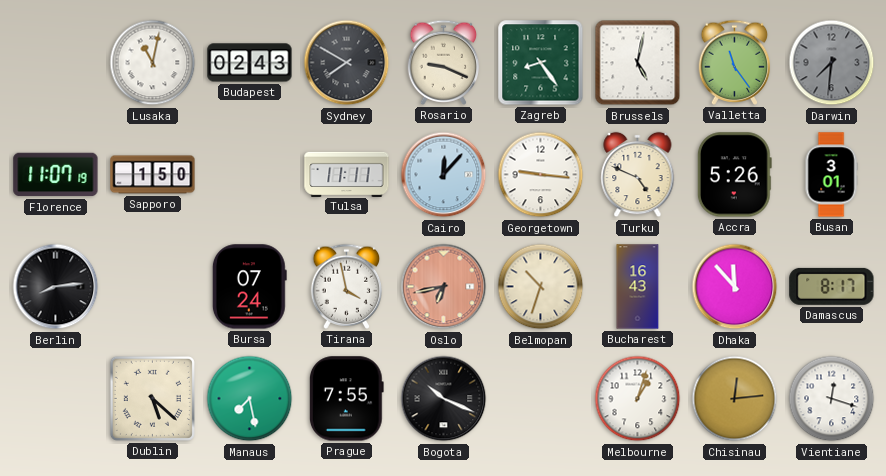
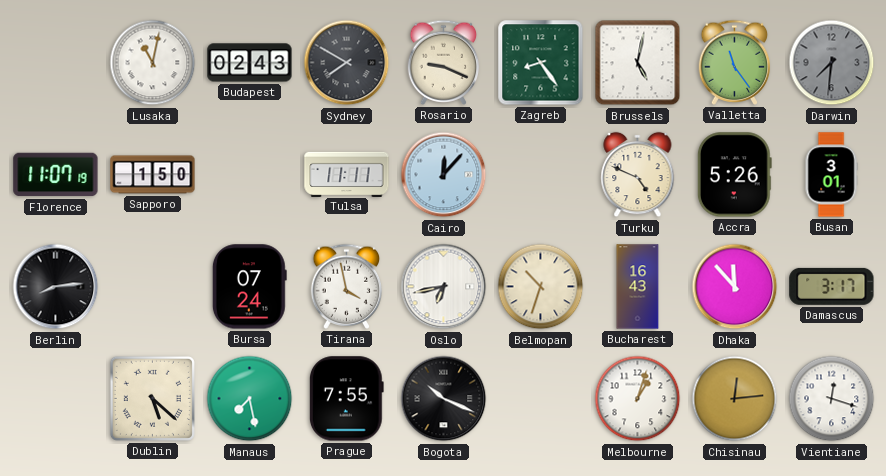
Georgetown: 9:16 -> none (541, 175)
Oslo dial: salmon -> white (444, 287)
Damascus: 8:17 -> 3:17 (832, 286)
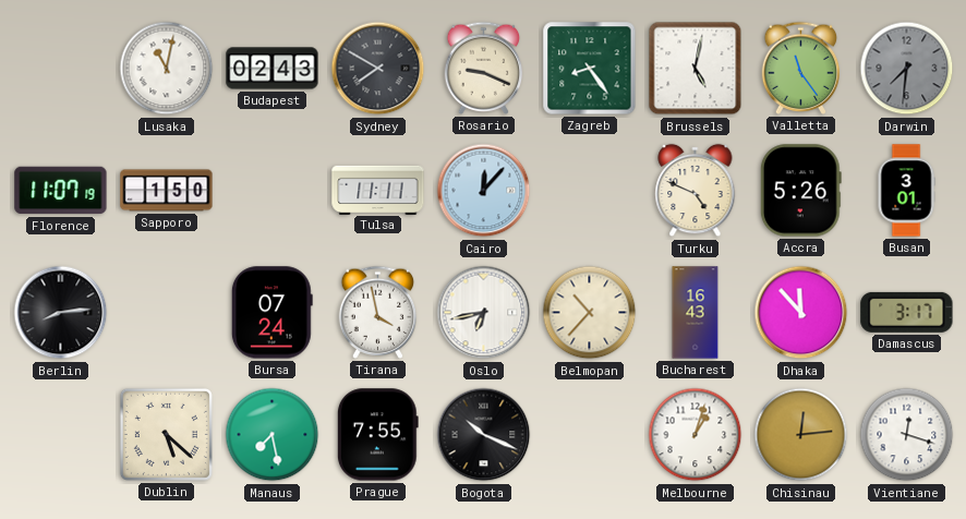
Belmopan: 10:33 -> 10:37 (590, 313)
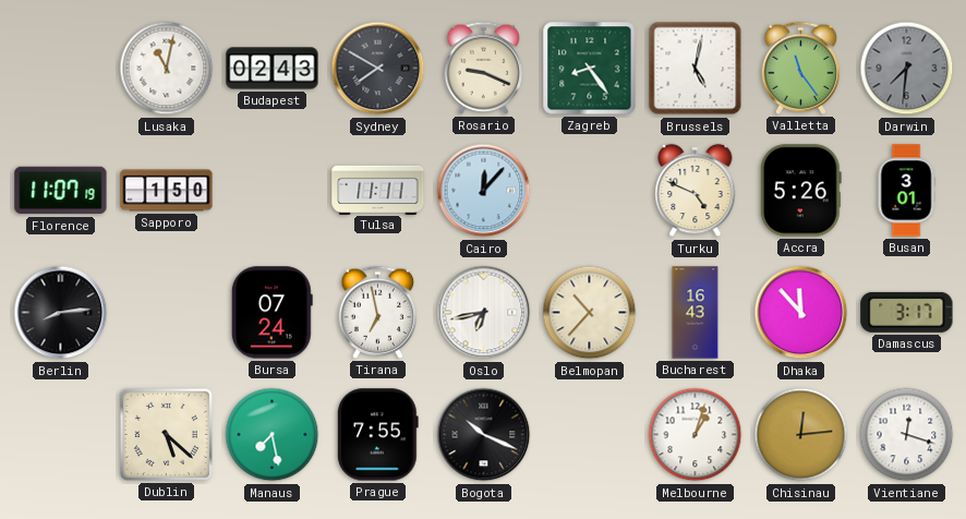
Tirana: 3:58 -> 6:58 (378, 312)
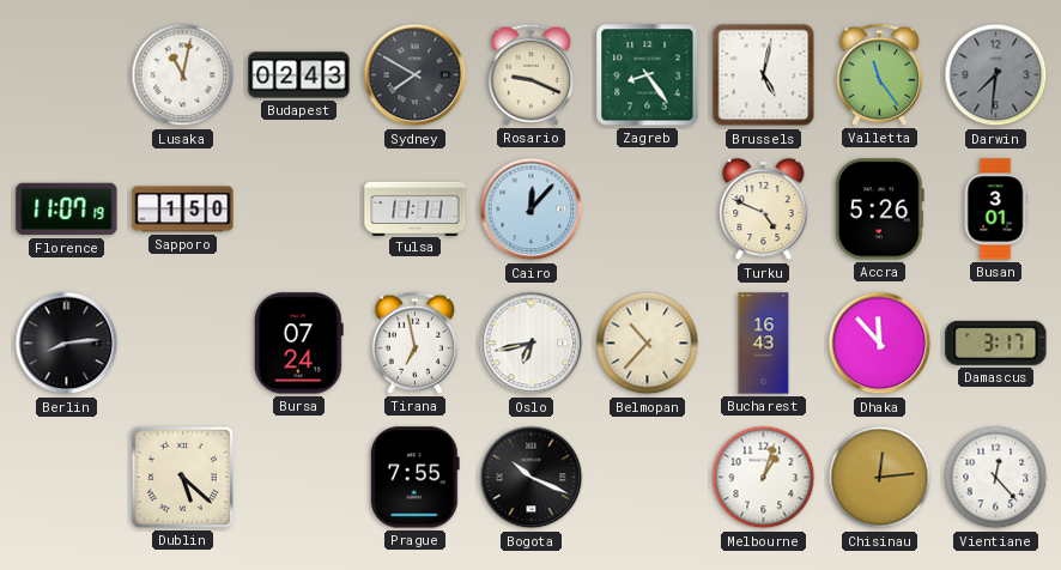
Manaus: 7:28 -> none (273, 435)
Vientiane: 12:18 -> 12:23 (996, 478)
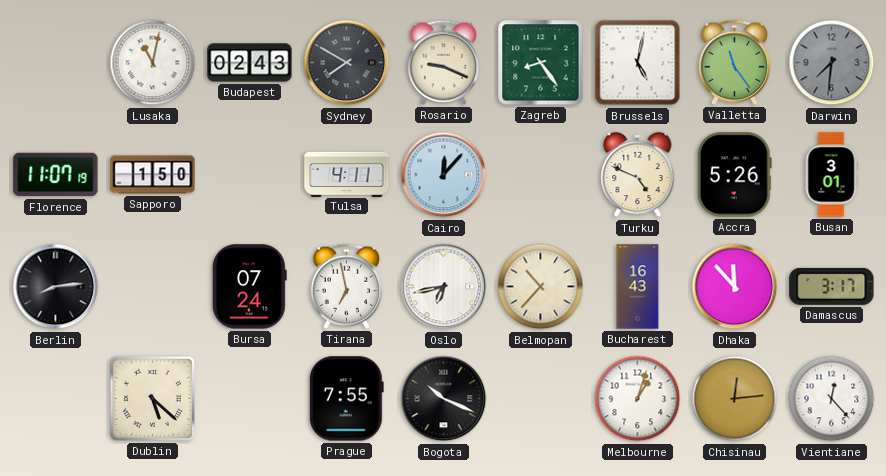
Tulsa: 11:11 -> 4:11 (347, 174)
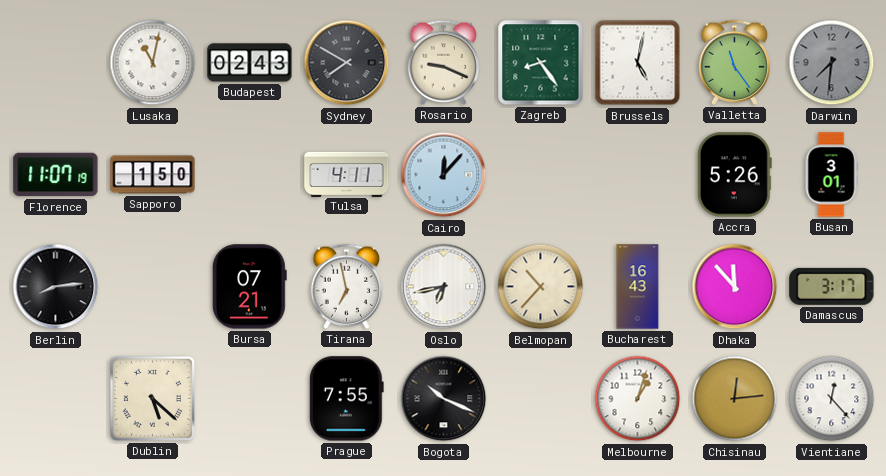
Turku: 4:49 -> none (638, 175)
Bursa: 07:24 -> 07:21 (249, 287)
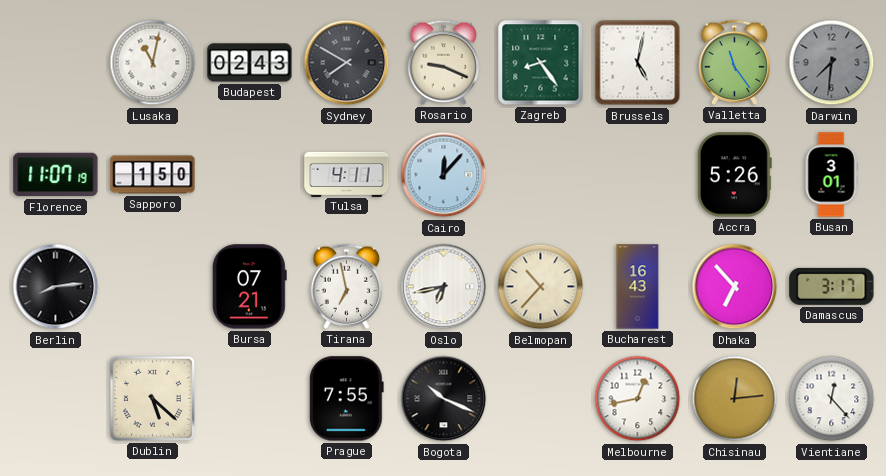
Dhaka: 11:53 -> 6:53 (735, 287)
Melbourne: 1:03 -> 12:43 (638, 399)
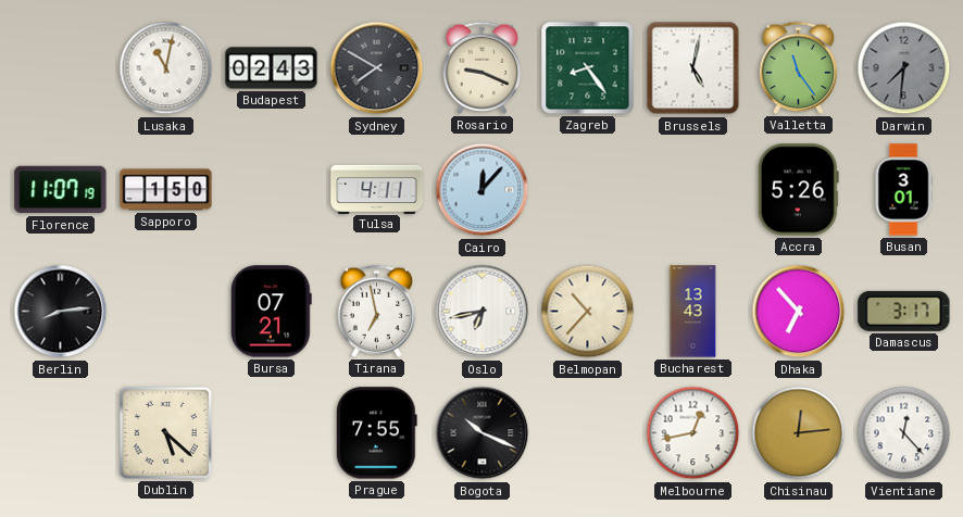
Bucharest: 16:43 -> 13:43 (693, 312)
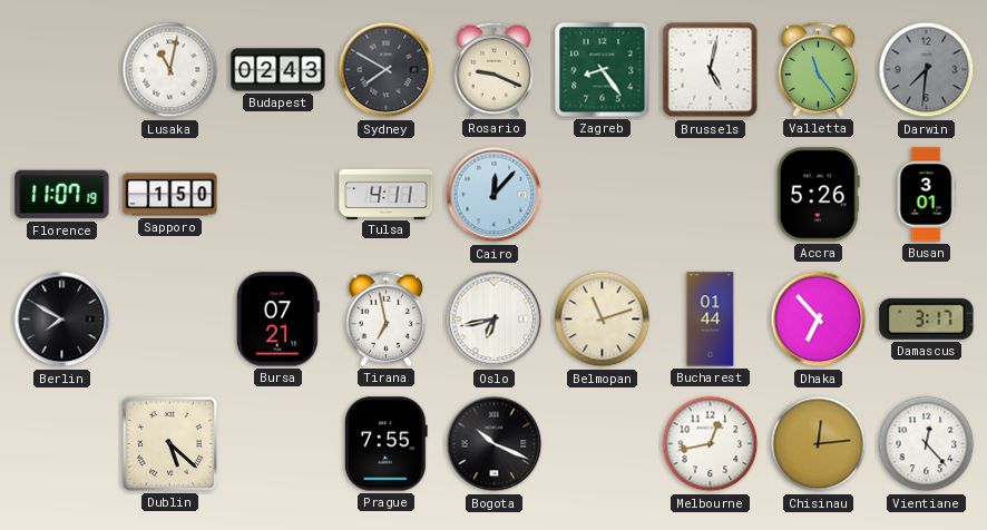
Berlin: 8:14 -> 7:50 (62, 320)
Belmopan: 10:37 -> 11:12 (603, 320)
Bucharest: 13:43 -> 01:44 (711, 320)
